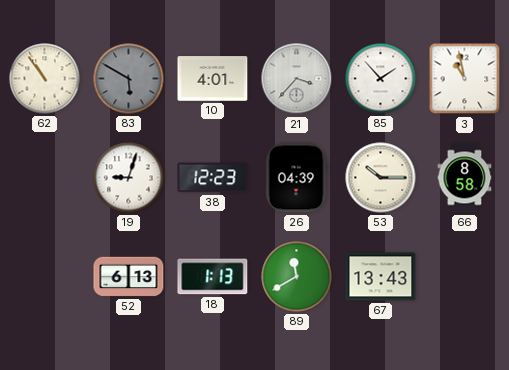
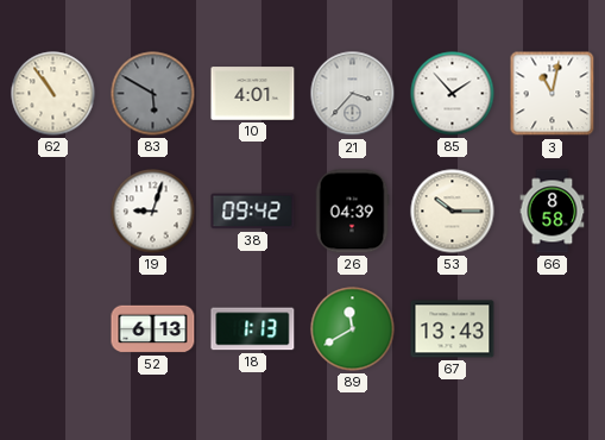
3: 10:58 -> 11:02 (553, 94)
38: 12:23 -> 09:42 (253, 212)
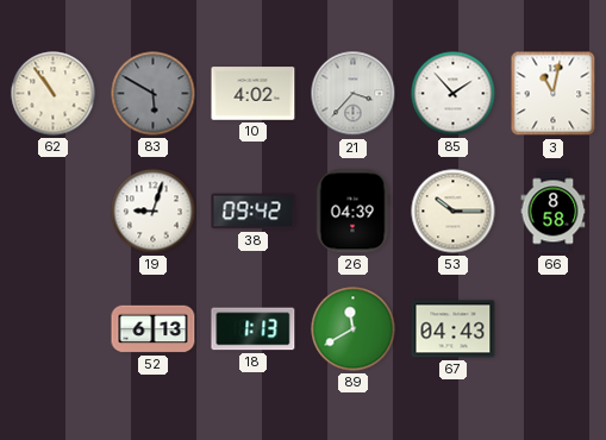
10: 4:01 -> 4:02 (254, 94)
67: 13:43 -> 04:43 (454, 329)
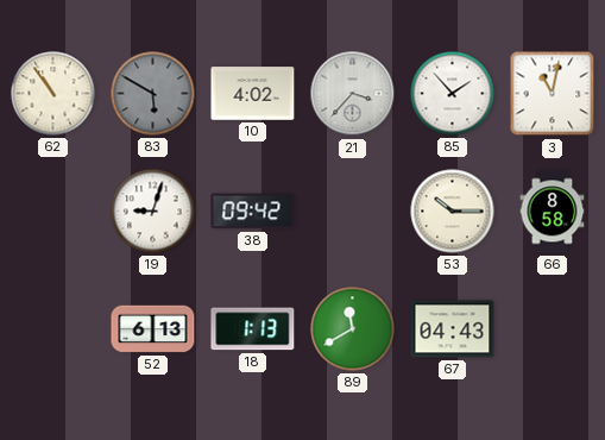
26: 04:39 -> none (352, 212)
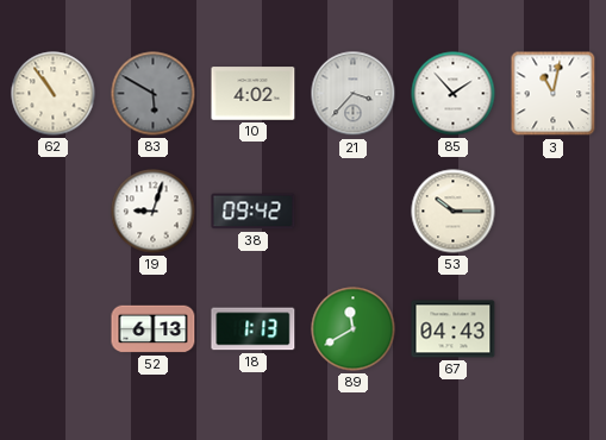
66: 8:58 -> none (553, 212)
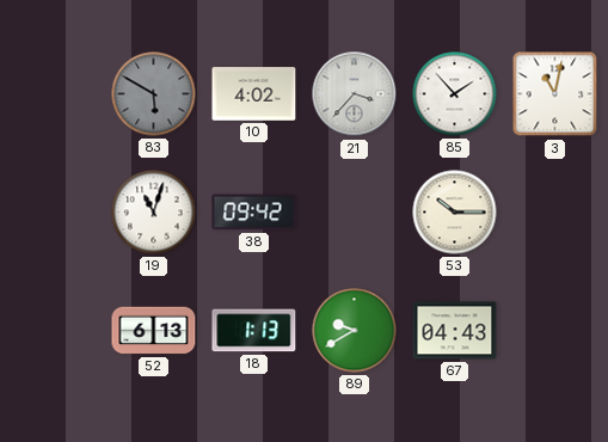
62: 10:54 -> none (54, 94)
19: 9:03 -> 11:03 (154, 213)
89: 11:40 -> 9:40 (355, 331)
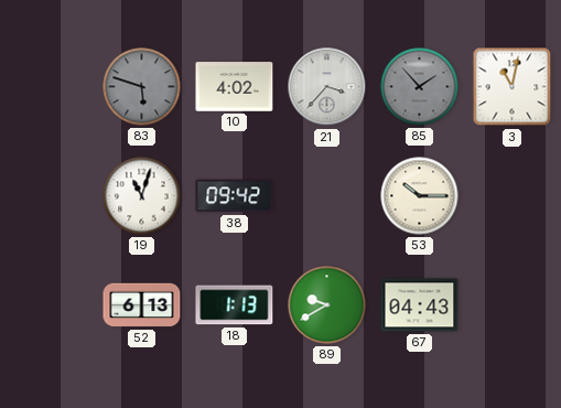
83: 5:50 -> 5:48 (142, 87)
85 dial: white -> grey (420, 87)
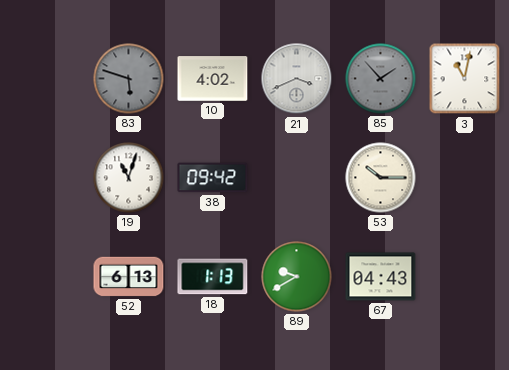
21: 3:37 -> 3:41 (297, 79)
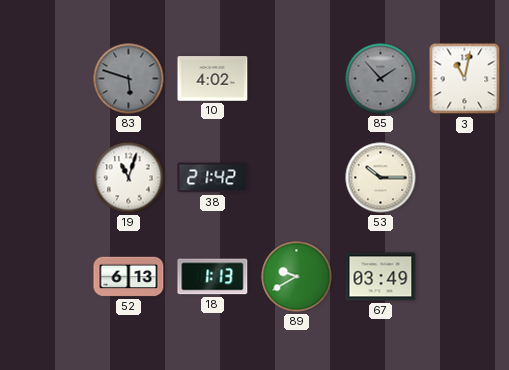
21: 3:41 -> none (297, 79)
38: 09:42 -> 21:42 (213, 178)
67: 04:43 -> 03:49 (381, 277)
